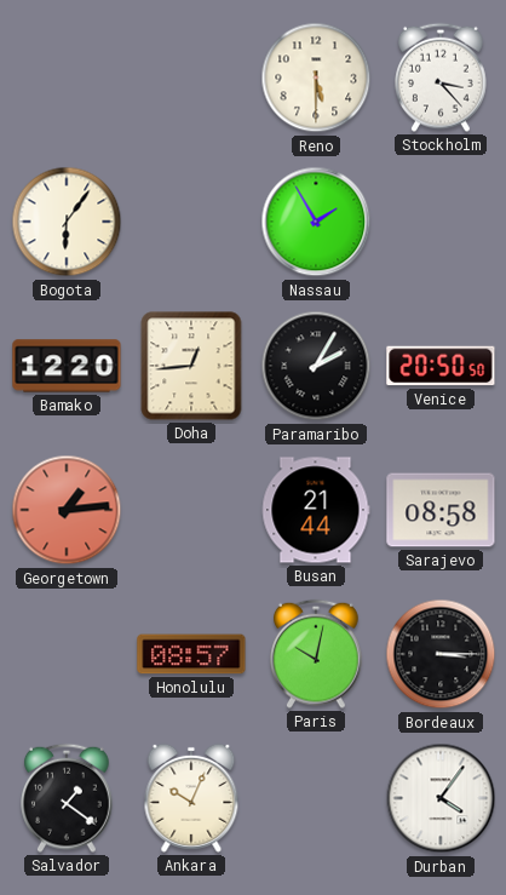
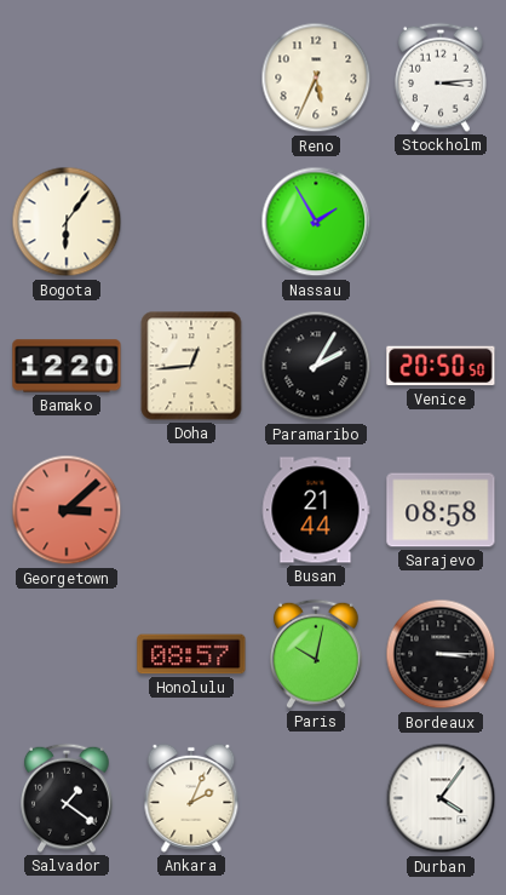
Reno: 5:30 -> 5:34 (316, 78)
Stockholm: 3:23 -> 3:14 (442, 78)
Georgetown: 1:14 -> 3:08 (67, 510)
Ankara: 10:04 -> 2:04 (191, 798)
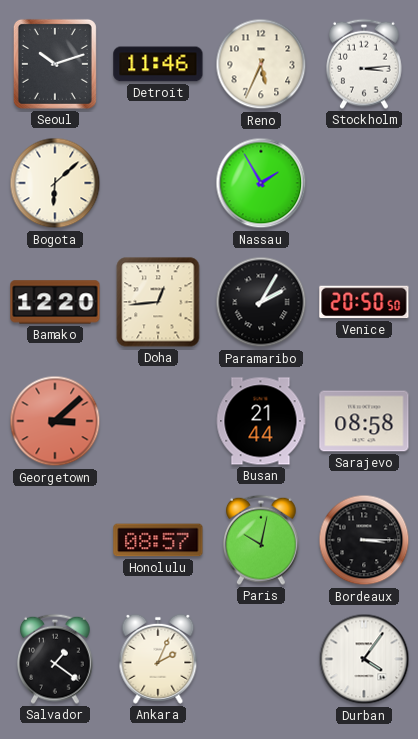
Seoul: none -> 10:12 (55, 64)
Detroit: none -> 11:46 (158, 64)
Bogota: 6:06 -> 6:08 (55, 183)
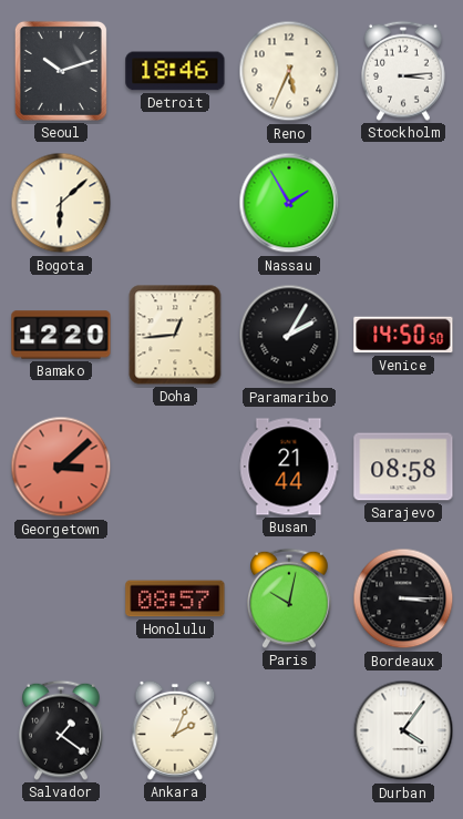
Detroit: 11:46 -> 18:46 (175, 71)
Venice: 20:50 -> 14:50 (403, 335)
